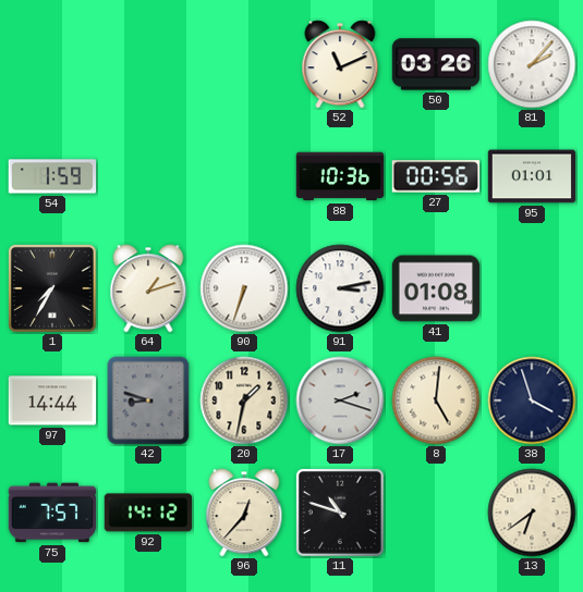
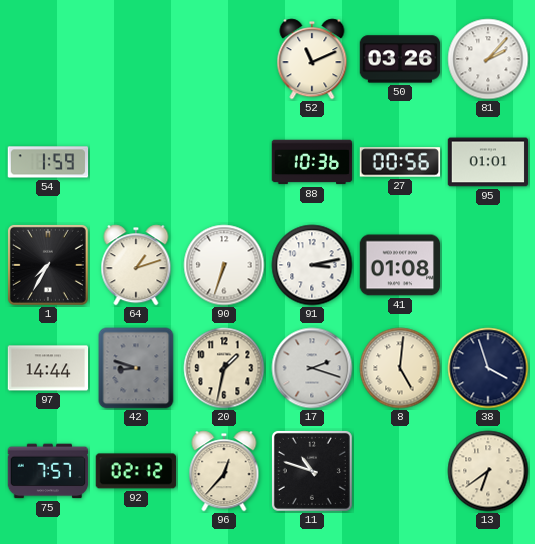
92: 14:12 -> 02:12 (136, 471)
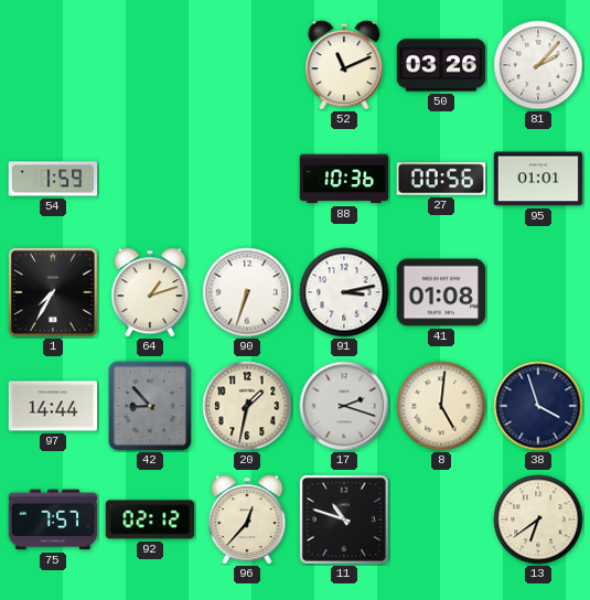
42: 8:48 -> 8:53 (150, 406)
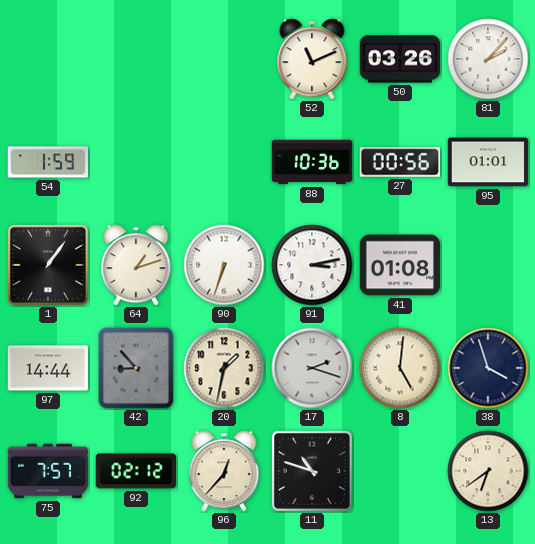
1: 7:35 -> 1:06 (48, 265)
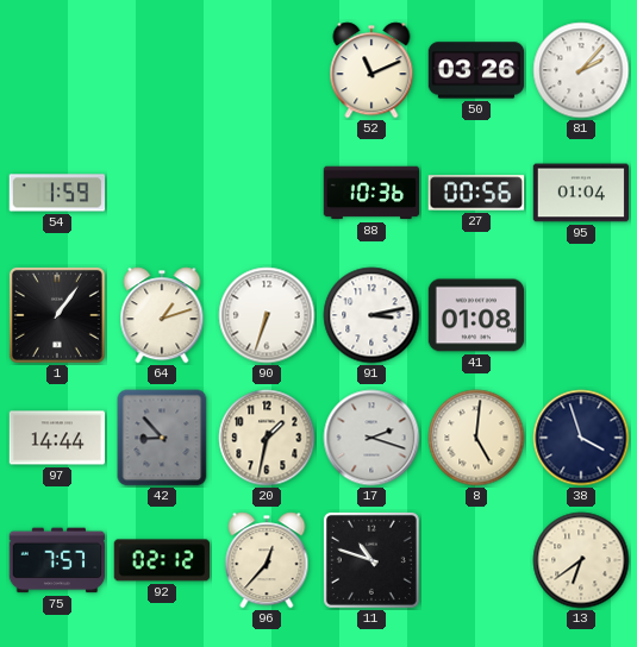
95: 01:01 -> 01:04 (581, 193)
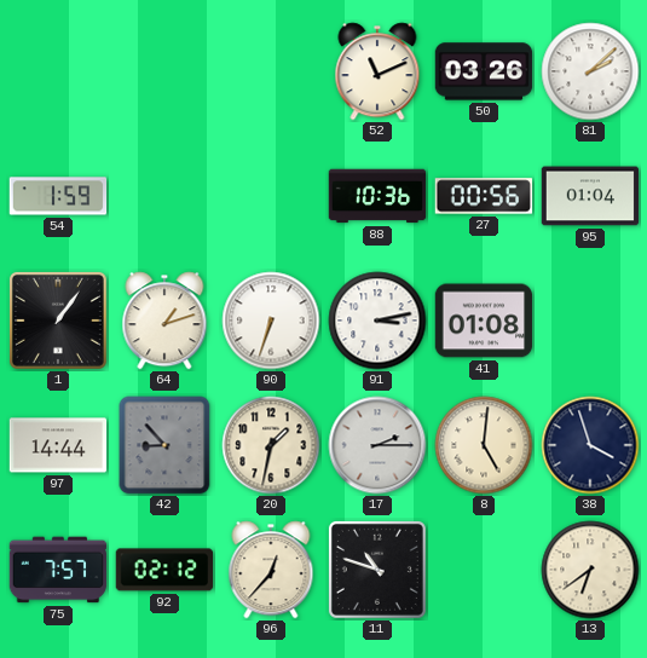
81: 2:07 -> 2:08 (590, 71)
17: 2:18 -> 2:15 (377, 445)
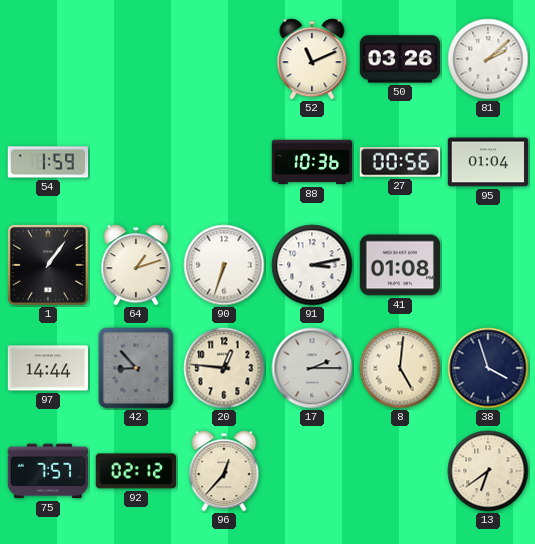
20: 1:32 -> 12:46 (224, 368)
11: 10:48 -> none (377, 570)
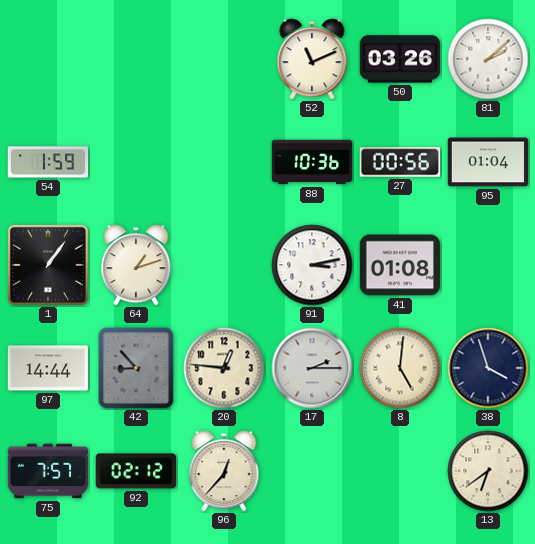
90: 6:33 -> none (224, 265)
